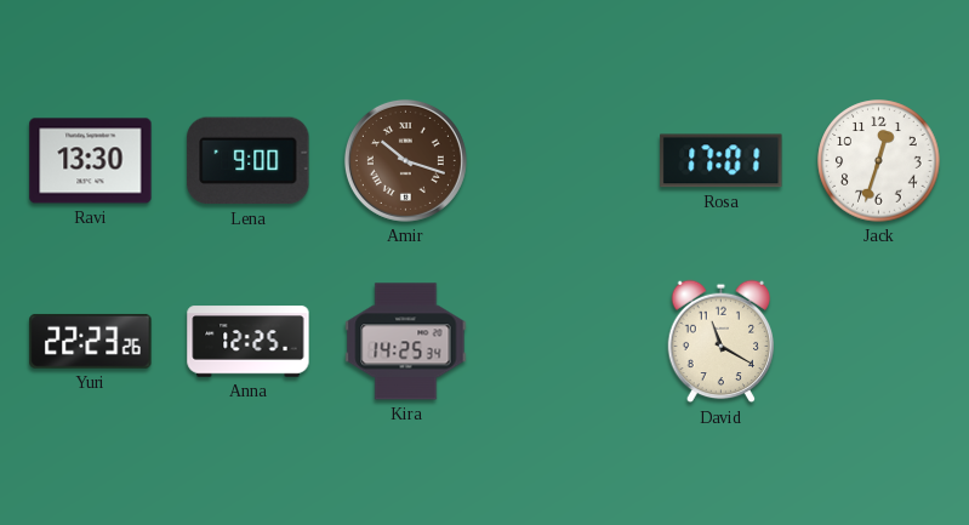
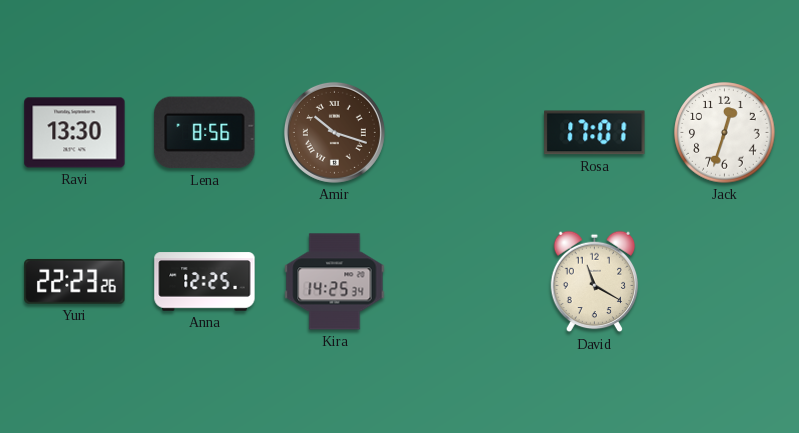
Lena: 9:00 -> 8:56 (205, 133)
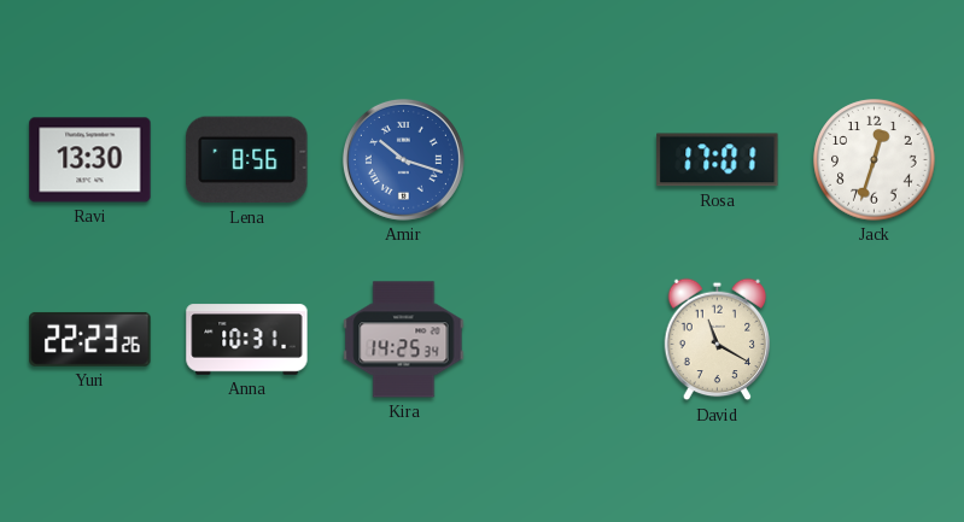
Amir dial: brown -> blue (403, 159)
Anna: 12:25 -> 10:31 (247, 340)
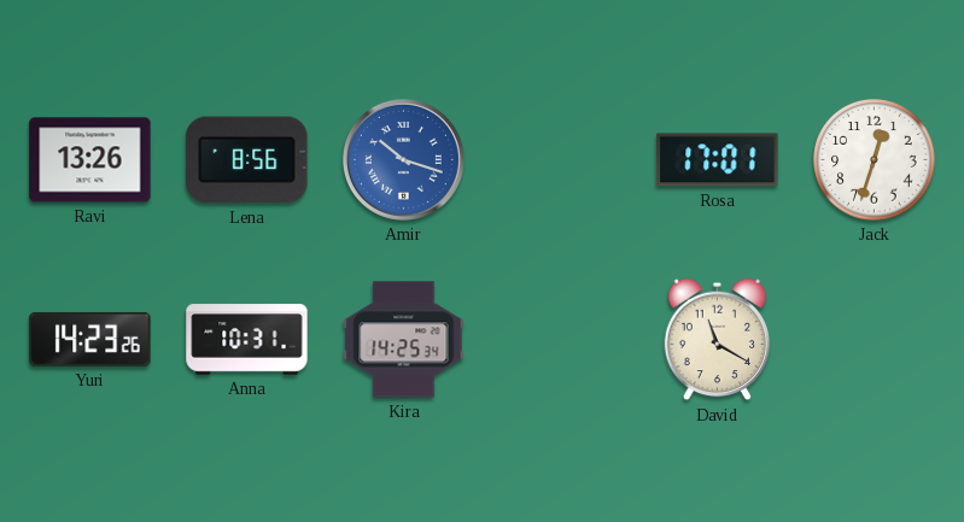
Ravi: 13:30 -> 13:26 (90, 160)
Yuri: 22:23 -> 14:23 (90, 339)
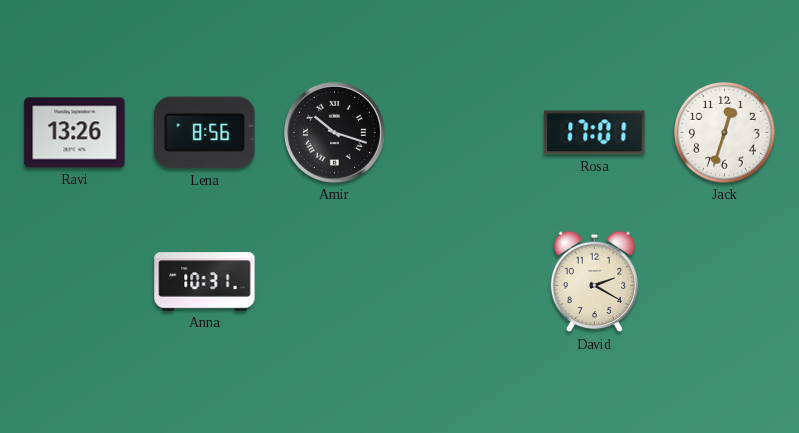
Amir dial: blue -> black (334, 132)
Yuri: 14:23 -> none (90, 339)
Kira: 14:25 -> none (404, 340)
David: 11:20 -> 2:20 (595, 282)
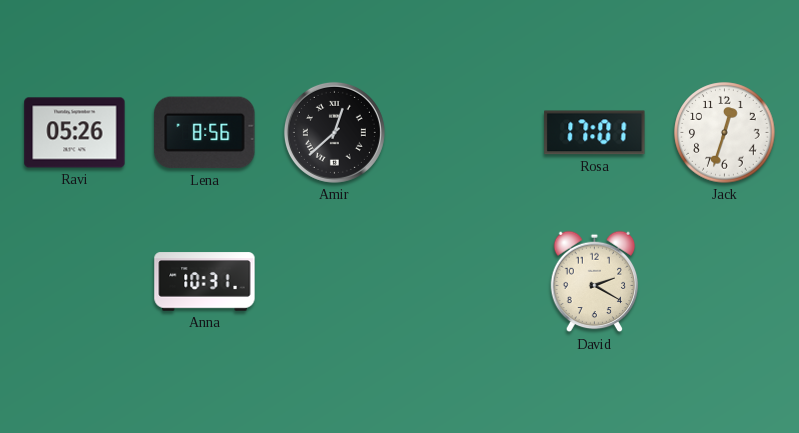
Ravi: 13:26 -> 05:26 (75, 133)
Amir: 10:18 -> 12:38 (334, 132)
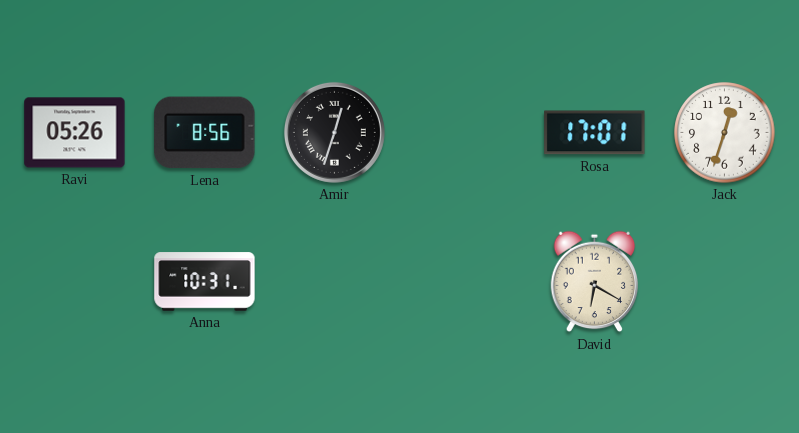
Amir: 12:38 -> 12:33 (334, 132)
David: 2:20 -> 6:20 (595, 282)
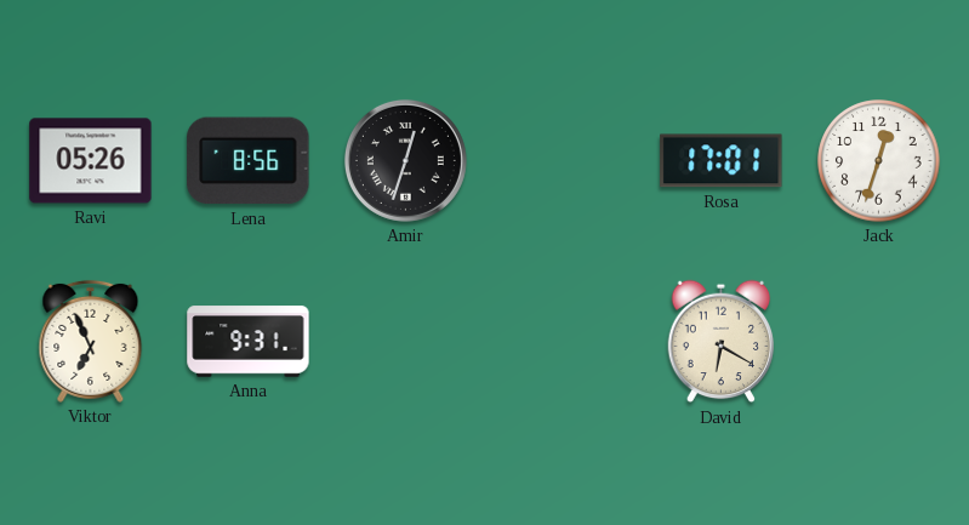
Viktor: none -> 6:56 (91, 341)
Anna: 10:31 -> 9:31 (249, 342)
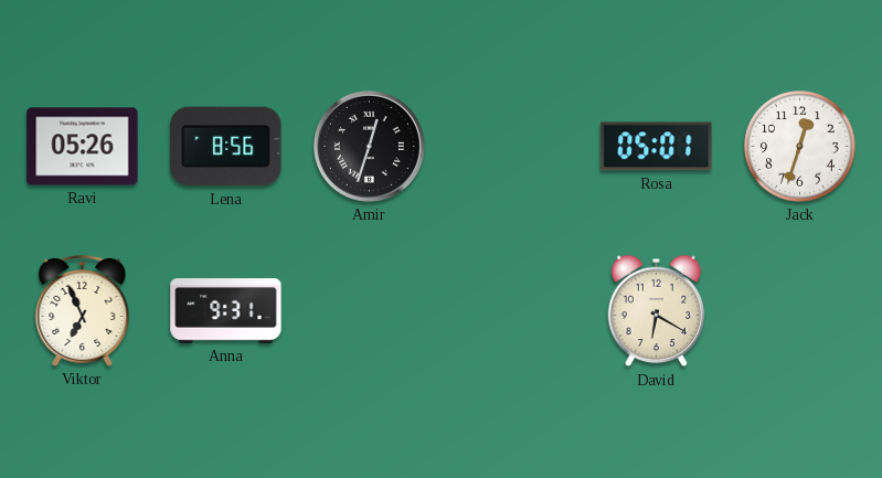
Rosa: 17:01 -> 05:01 (657, 147)
